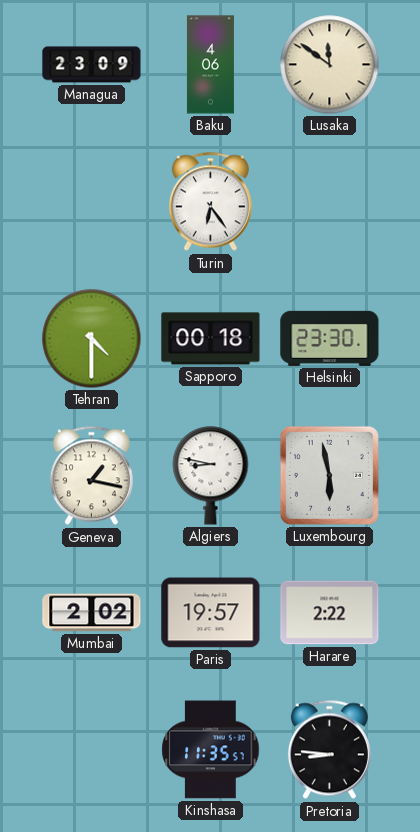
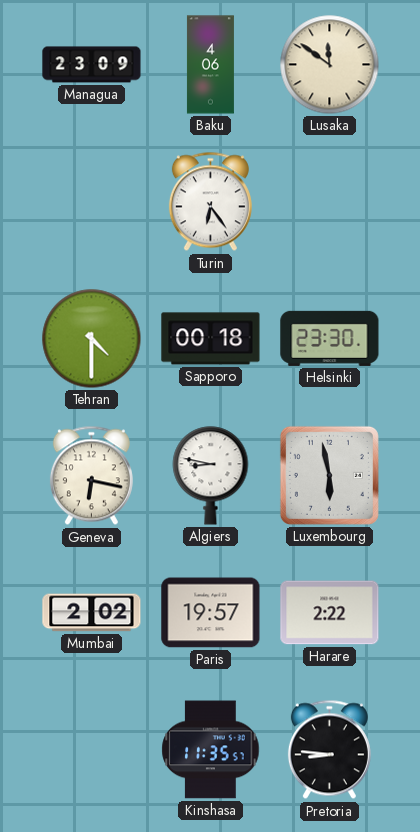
Geneva: 1:17 -> 6:17 (91, 476)
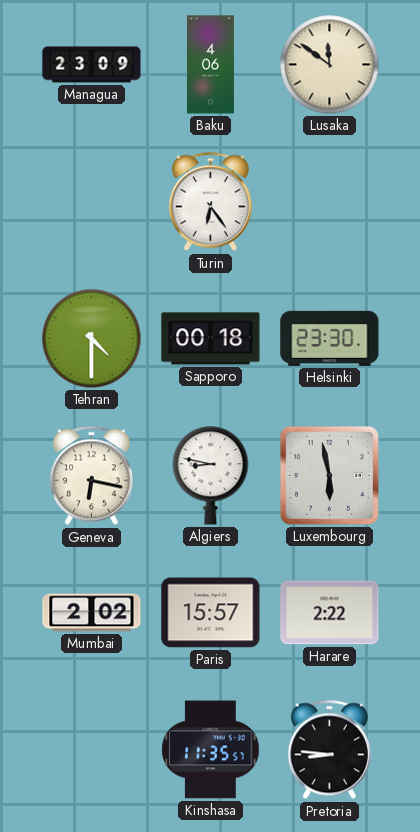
Paris: 19:57 -> 15:57 (211, 613)
